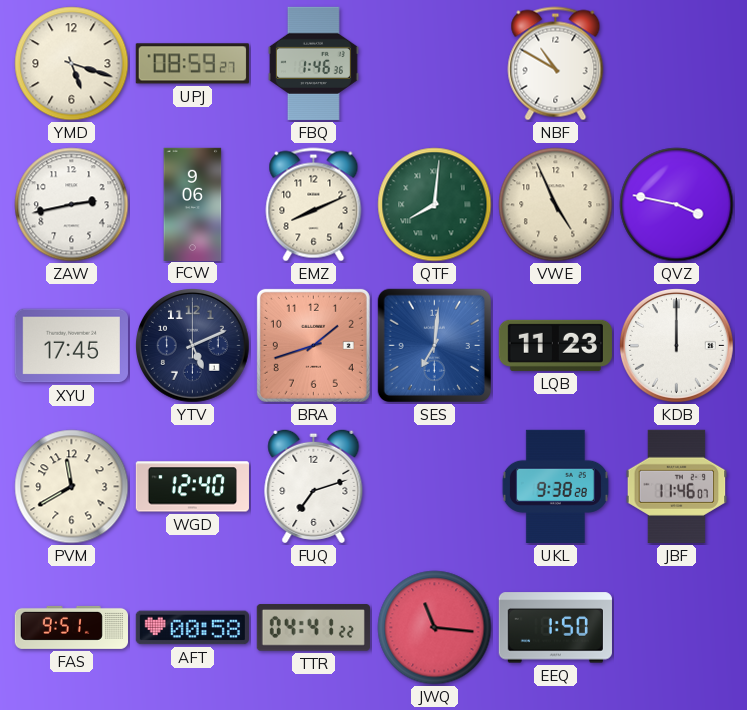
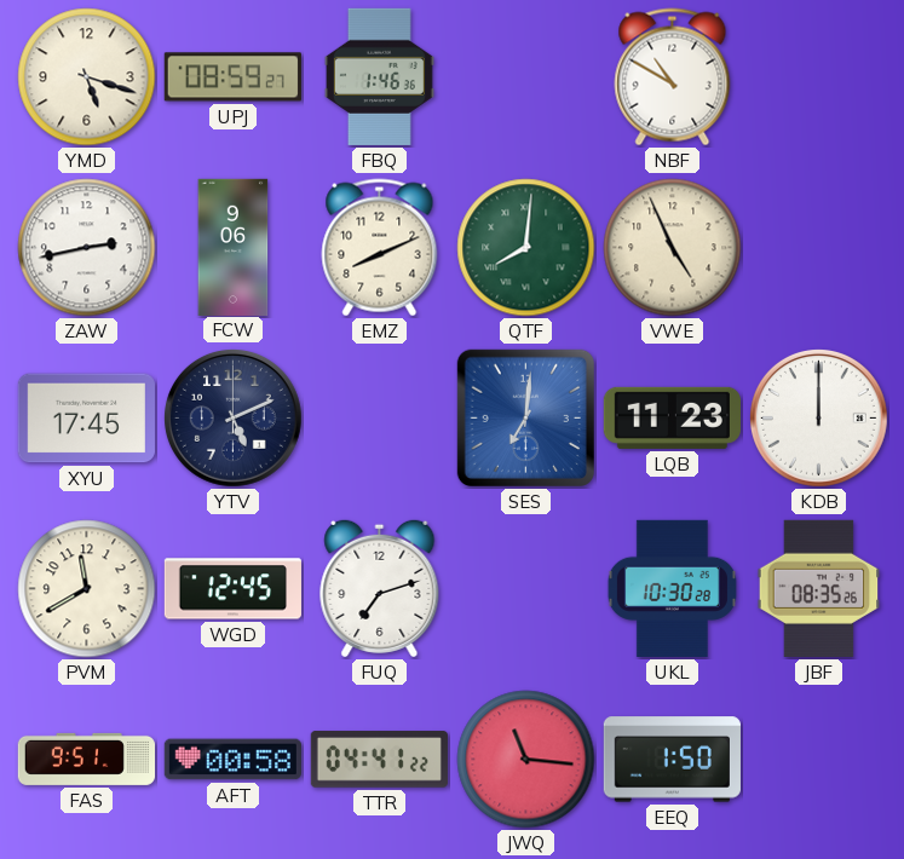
QVZ: 3:47 -> none (677, 205)
BRA: 1:42 -> none (313, 345)
WGD: 12:40 -> 12:45 (232, 589)
UKL: 9:38 -> 10:30 (672, 588)
JBF: 11:46 -> 08:35 (819, 588)
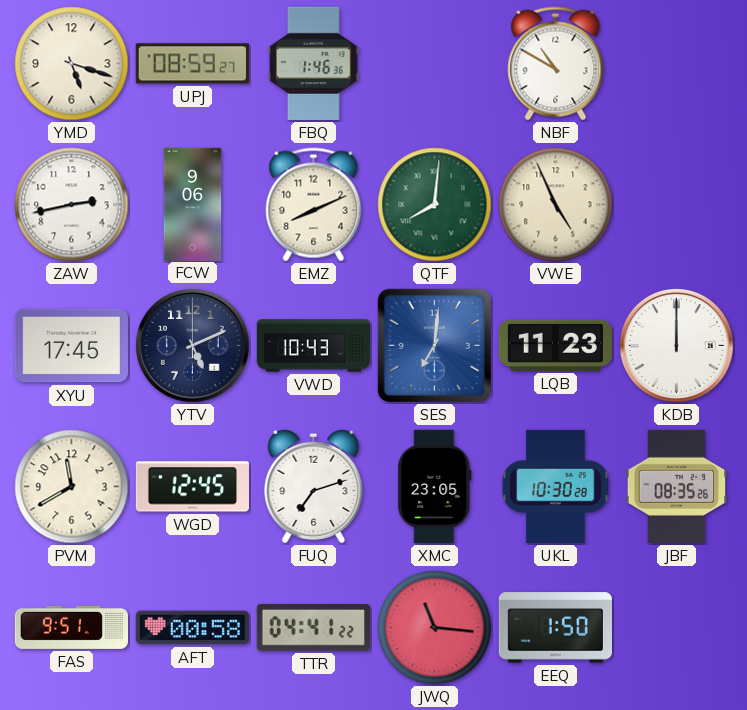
VWD: none -> 10:43 (313, 346)
XMC: none -> 23:05 (435, 486)
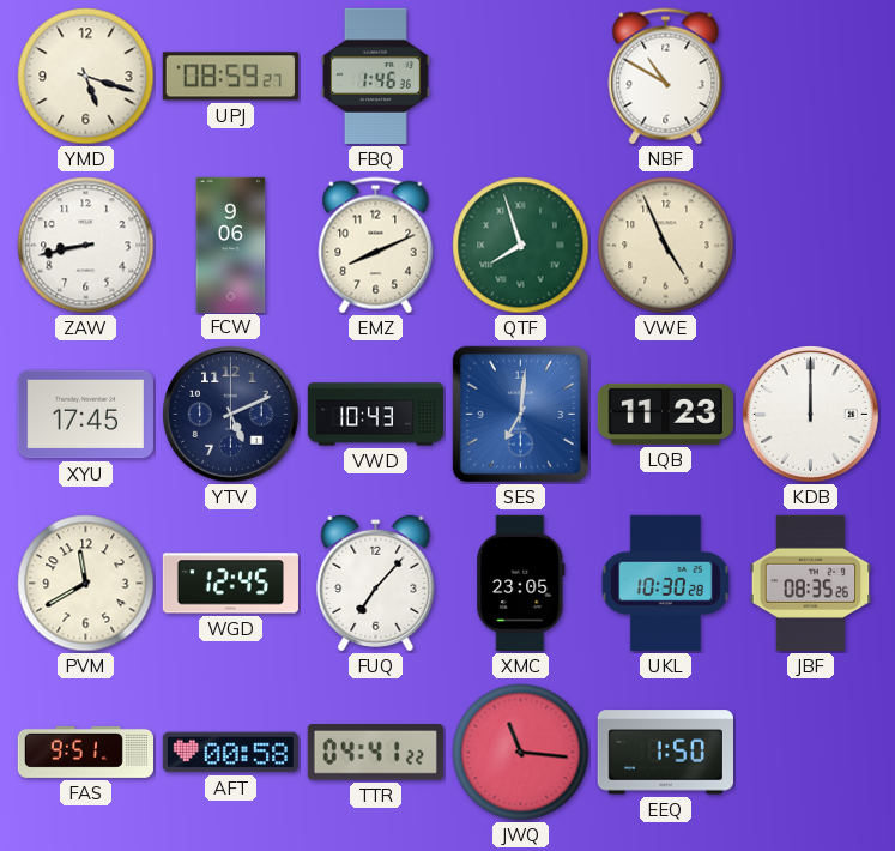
ZAW: 2:43 -> 8:43 (86, 246)
QTF: 8:01 -> 7:57 (521, 246)
FUQ: 7:12 -> 7:07 (376, 583)
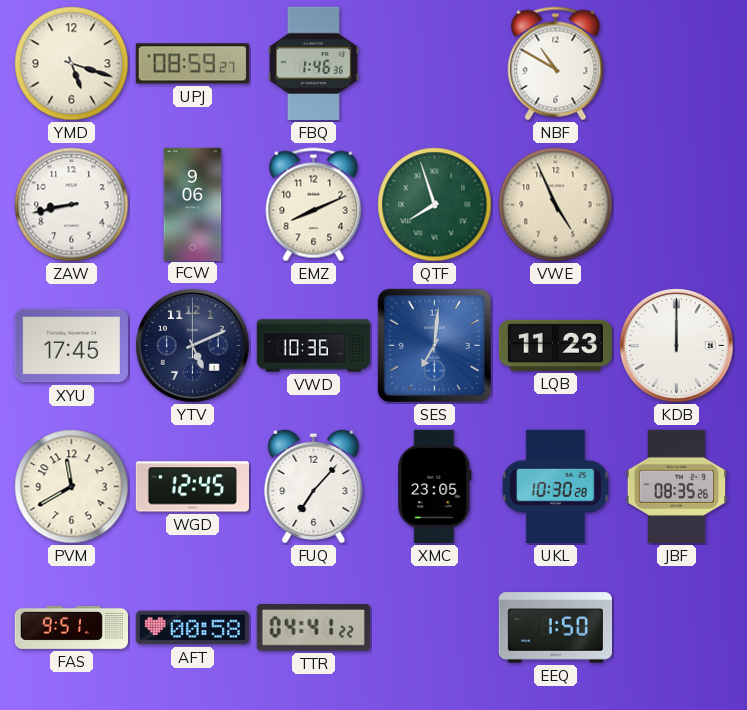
VWD: 10:43 -> 10:36 (313, 346)
JWQ: 11:16 -> none (521, 753)
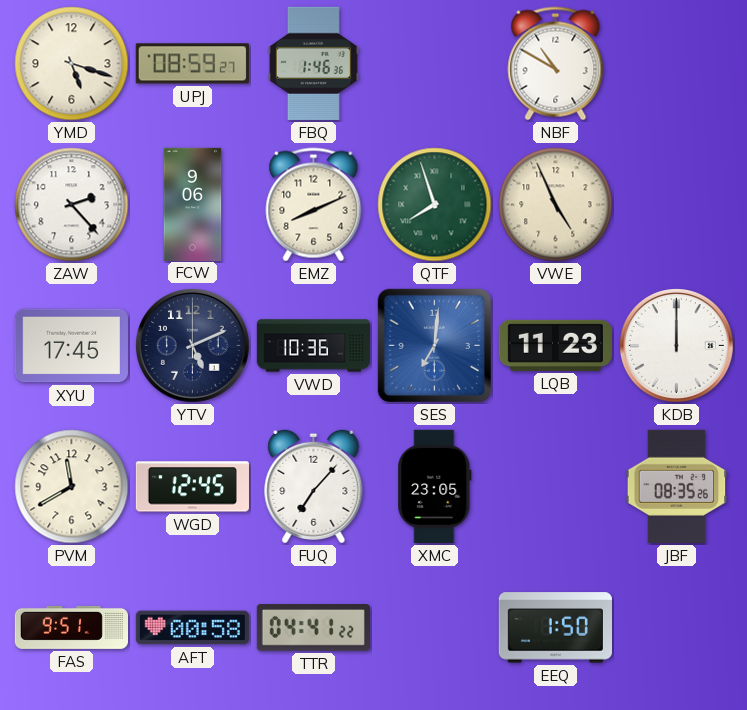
ZAW: 8:43 -> 2:23 (72, 205)
UKL: 10:30 -> none (555, 486)
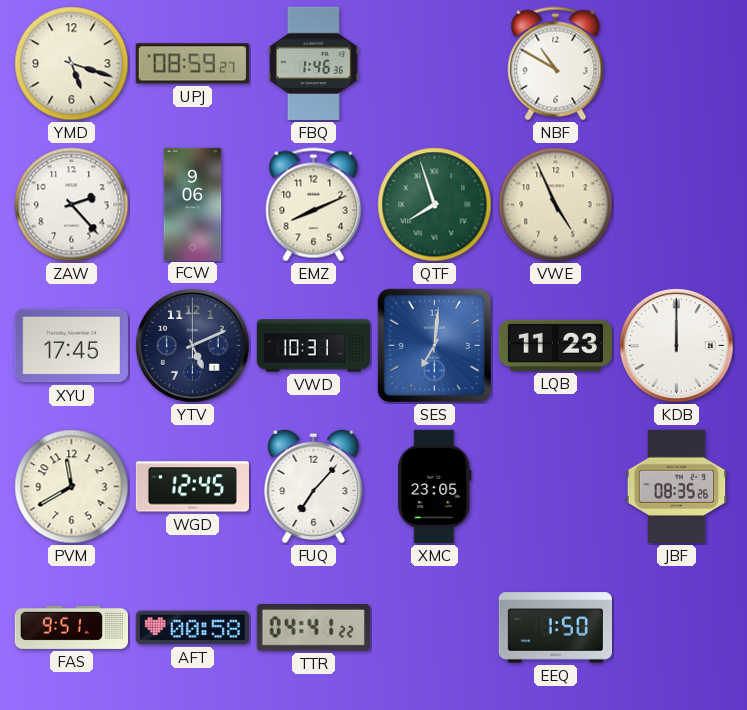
VWD: 10:36 -> 10:31 (313, 346)
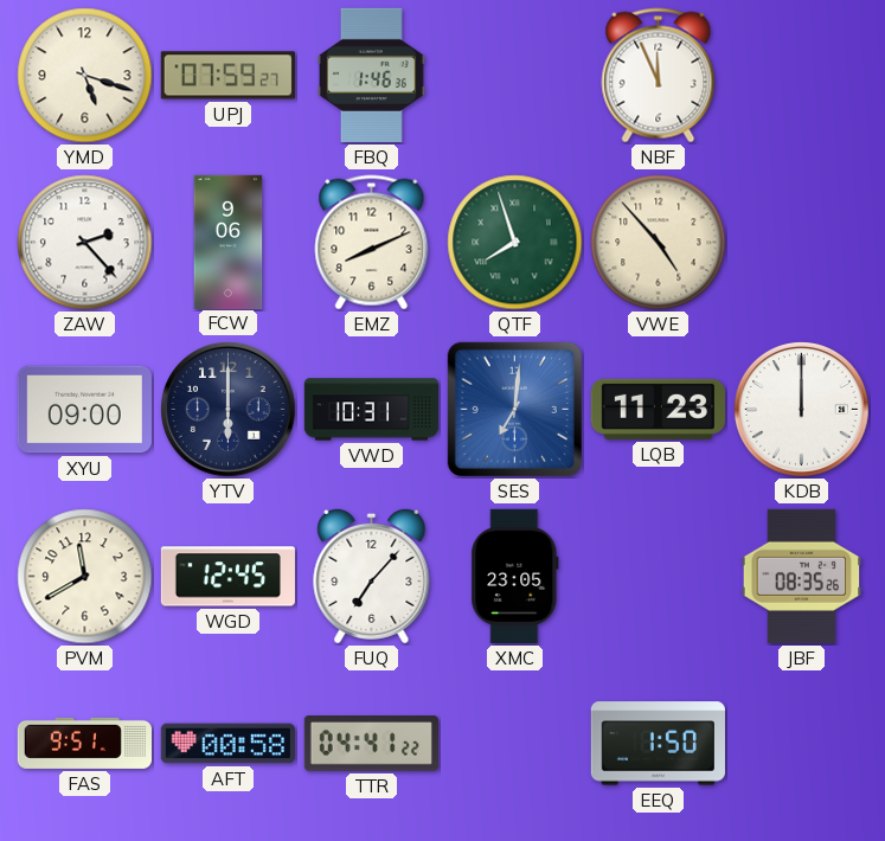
UPJ: 08:59 -> 07:59 (227, 76)
NBF: 10:50 -> 11:56 (659, 76)
VWE: 4:56 -> 4:53 (659, 243)
XYU: 17:45 -> 09:00 (84, 410)
YTV: 5:11 -> 6:00 (229, 410)
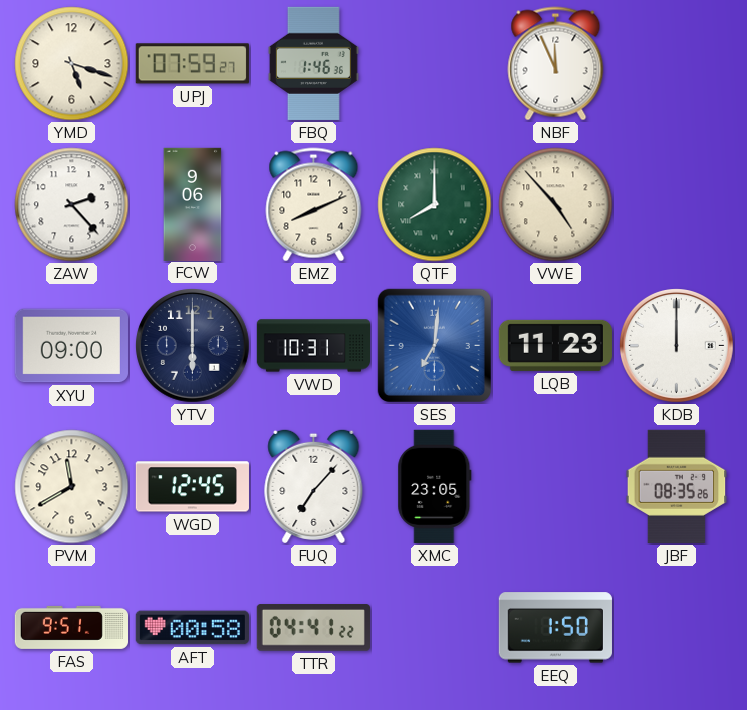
QTF: 7:57 -> 8:00 (435, 205)
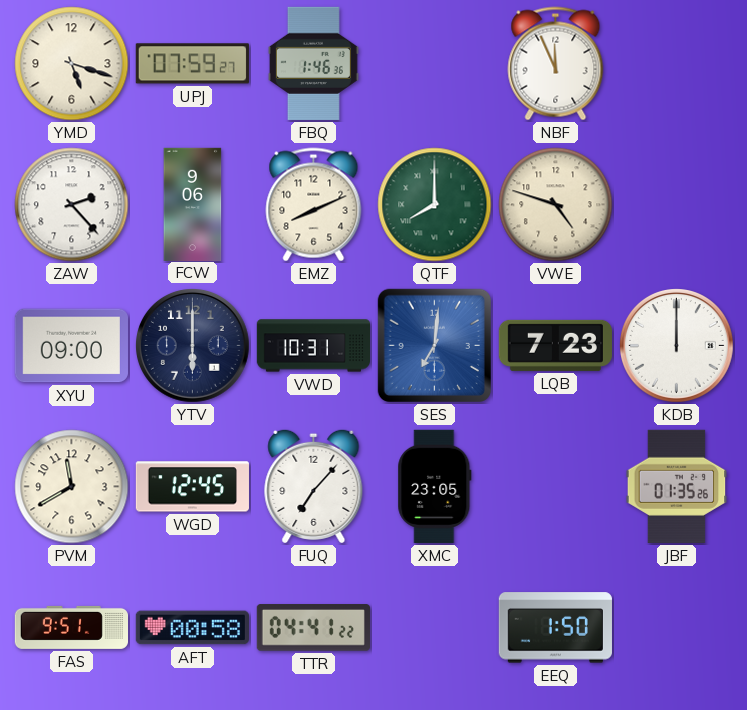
VWE: 4:53 -> 4:48 (556, 205)
LQB: 11:23 -> 7:23 (555, 345)
JBF: 08:35 -> 01:35 (677, 486)
